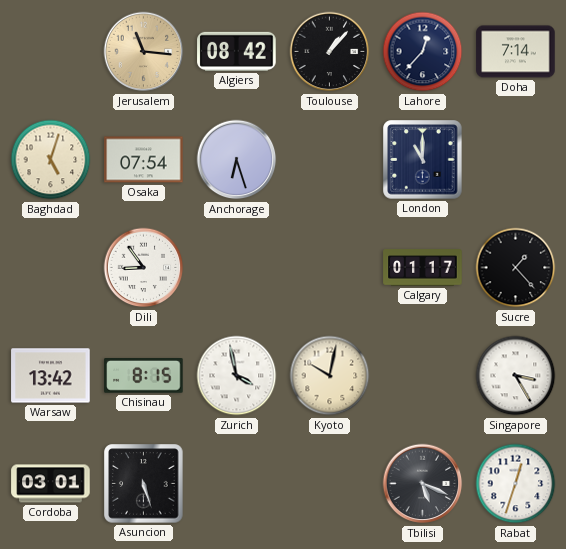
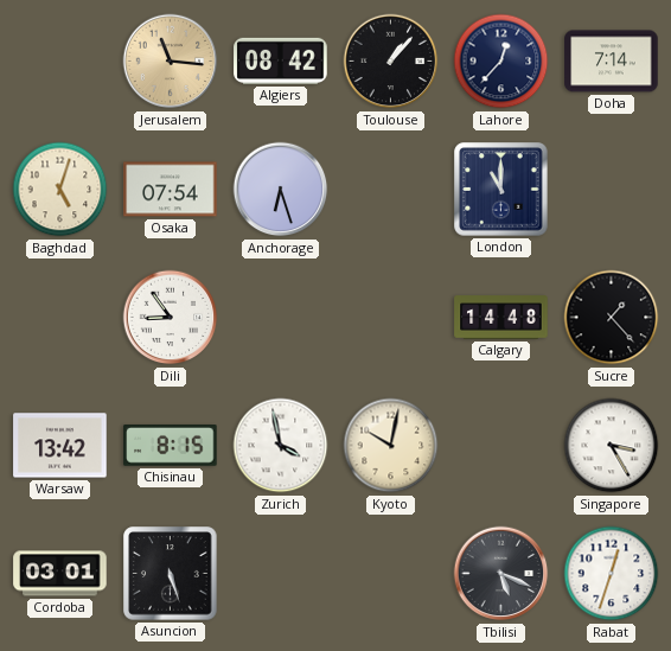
Calgary: 01:17 -> 14:48 (501, 318)
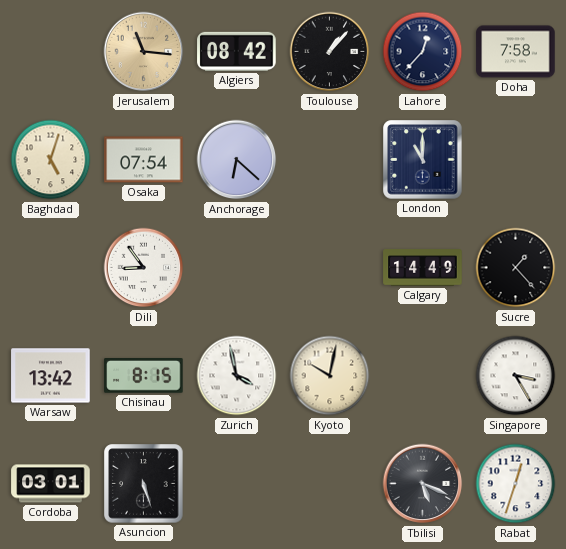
Doha: 7:14 -> 7:58 (516, 52)
Anchorage: 6:27 -> 6:22 (237, 160)
Calgary: 14:48 -> 14:49 (423, 268)
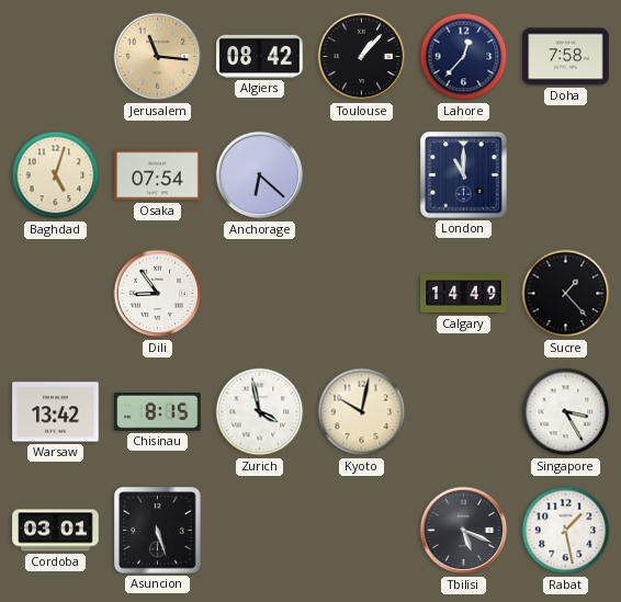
Rabat: 12:33 -> 1:28 (566, 531)
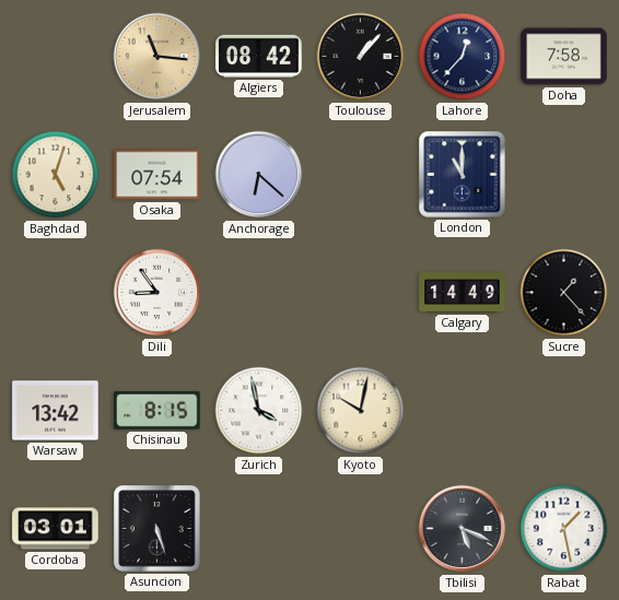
Singapore: 3:25 -> none (566, 412)
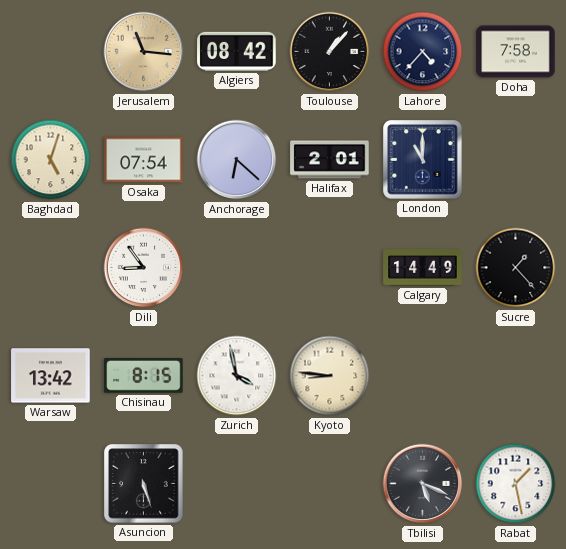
Lahore: 12:37 -> 4:37 (423, 52)
Halifax: none -> 2:01 (330, 160)
Kyoto: 10:02 -> 8:46 (330, 376)
Cordoba: 03:01 -> none (56, 529)
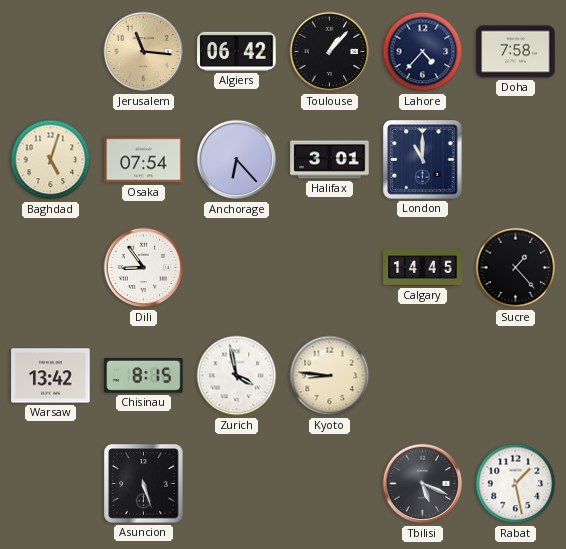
Algiers: 08:42 -> 06:42 (237, 51)
Anchorage: 6:22 -> 6:23 (237, 160)
Halifax: 2:01 -> 3:01 (330, 160)
Calgary: 14:49 -> 14:45 (423, 268)
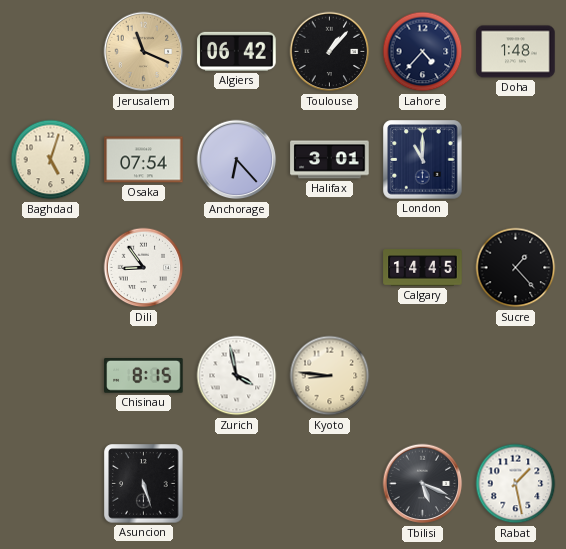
Jerusalem: 11:16 -> 11:19 (144, 52)
Doha: 7:58 -> 1:48 (516, 52)
Warsaw: 13:42 -> none (51, 376)
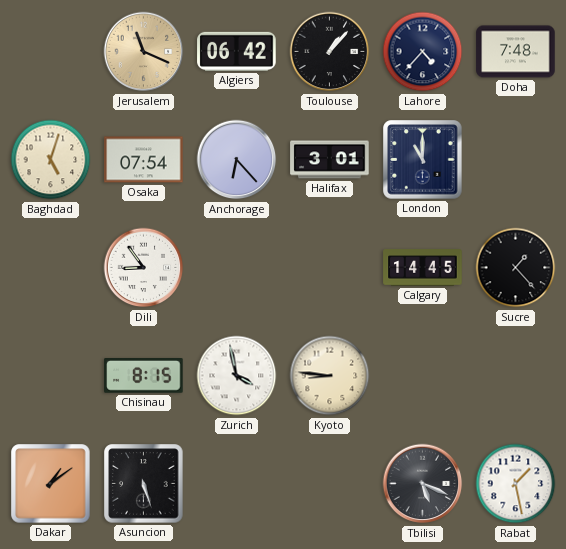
Doha: 1:48 -> 7:48 (516, 52)
Dakar: none -> 1:09 (51, 484)
